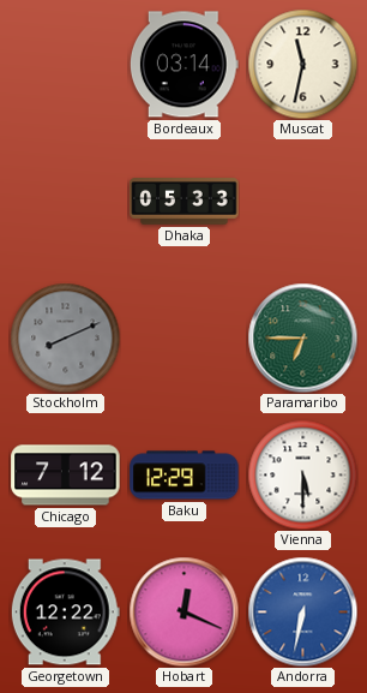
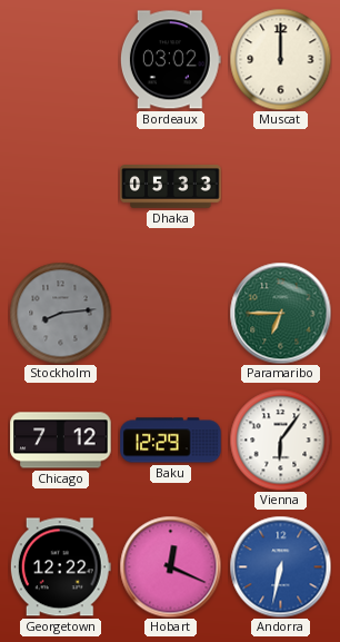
Bordeaux: 03:14 -> 03:02 (170, 60)
Muscat: 11:32 -> 12:00 (280, 59)
Stockholm: 8:11 -> 8:14 (60, 313)
Vienna: 5:30 -> 6:06 (280, 439)
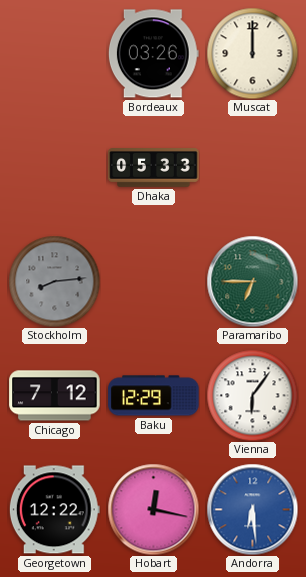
Bordeaux: 03:02 -> 03:26 (153, 54)
Hobart: 12:19 -> 12:17 (153, 509)
Andorra: 6:32 -> 6:29 (252, 509)
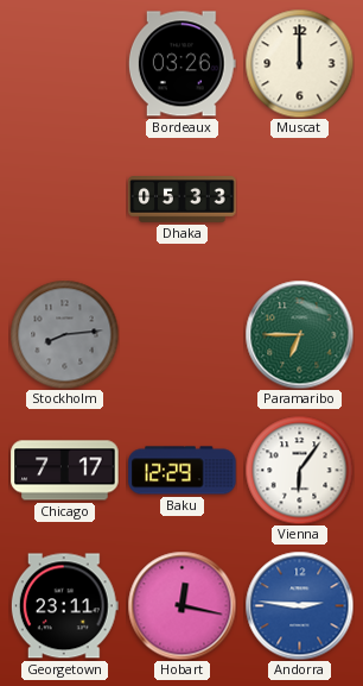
Chicago: 7:12 -> 7:17 (65, 471)
Georgetown: 12:22 -> 23:11 (64, 606)
Andorra: 6:29 -> 2:46 (299, 605)
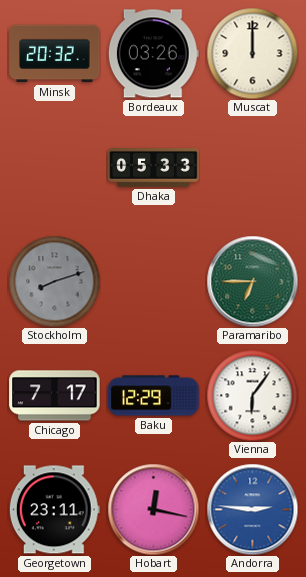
Minsk: none -> 20:32 (55, 54)
Stockholm: 8:14 -> 8:12 (54, 281)
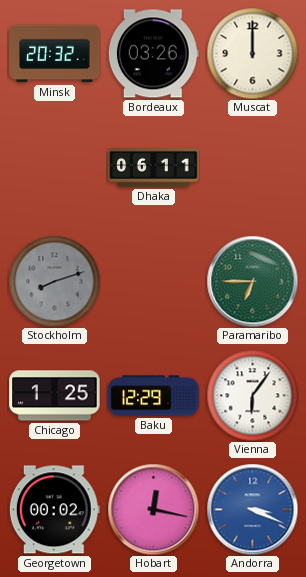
Dhaka: 05:33 -> 06:11 (154, 168)
Chicago: 7:17 -> 1:25 (55, 396)
Georgetown: 23:11 -> 00:02 (54, 510)
Andorra: 2:46 -> 3:19 (252, 509)
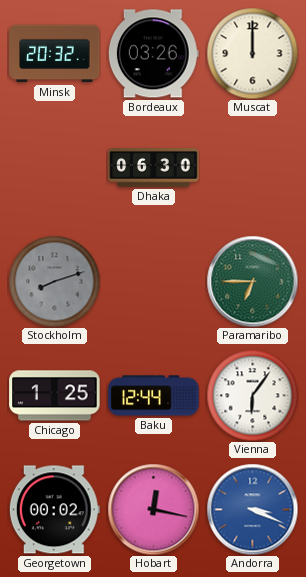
Dhaka: 06:11 -> 06:30 (154, 168)
Baku: 12:29 -> 12:44 (154, 396)
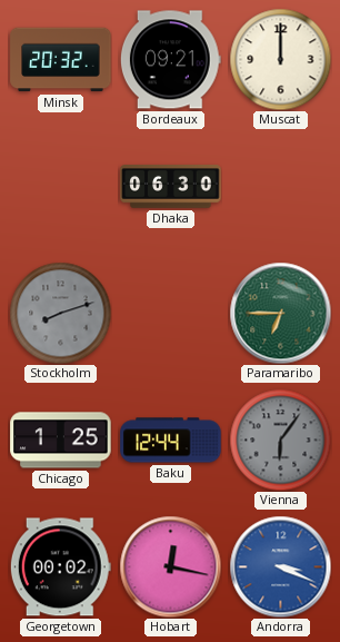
Bordeaux: 03:26 -> 09:21 (170, 60)
Vienna dial: white -> grey (280, 439)
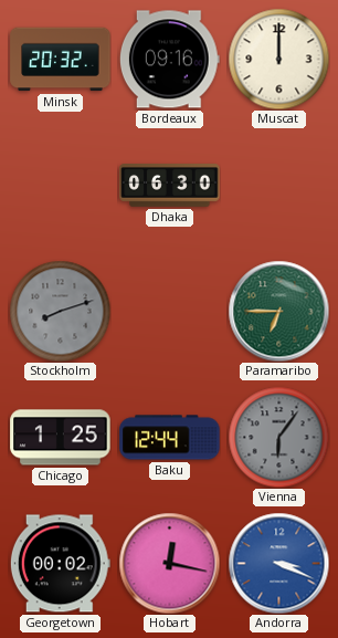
Bordeaux: 09:21 -> 09:16 (169, 60)
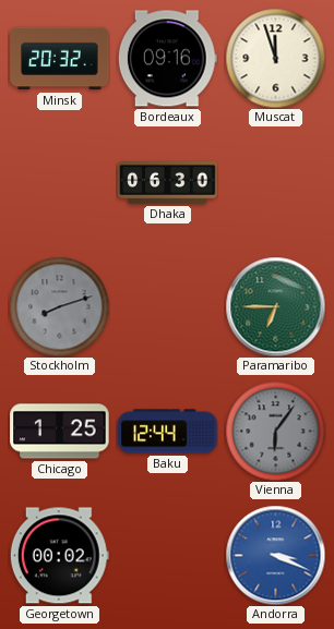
Muscat: 12:00 -> 11:57 (275, 58)
Hobart: 12:17 -> none (169, 563)
